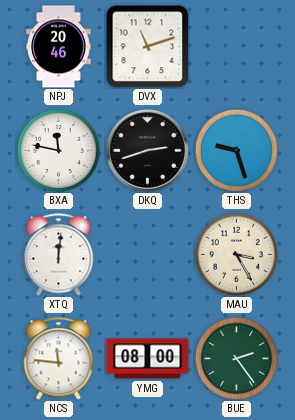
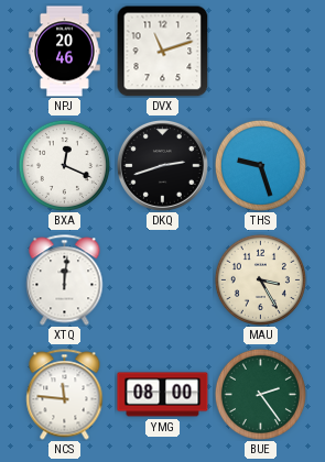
BXA: 11:47 -> 12:19 (64, 165)
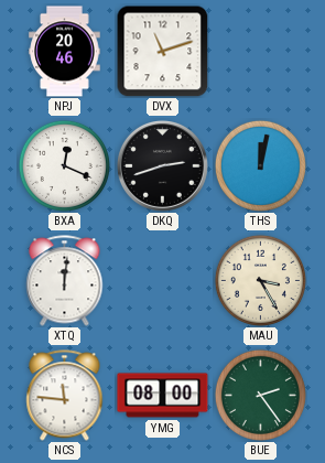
THS: 9:27 -> 12:02 (260, 165)
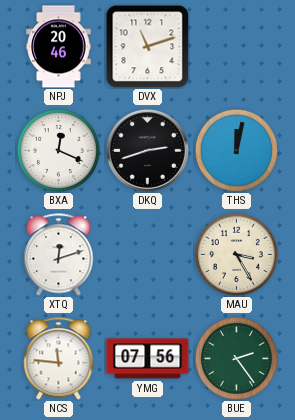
XTQ: 12:01 -> 12:12 (59, 255)
YMG: 08:00 -> 07:56 (148, 359)
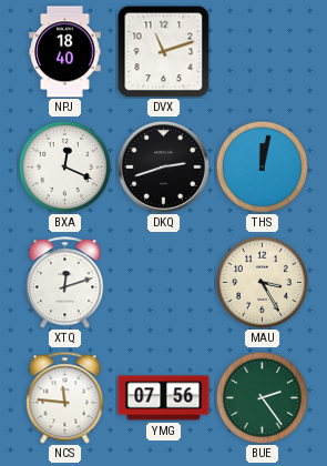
NPJ: 20:46 -> 18:40 (65, 52)
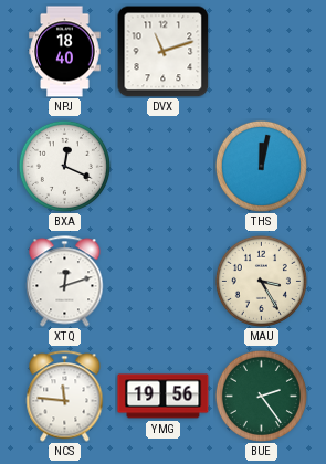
DKQ: 2:42 -> none (163, 166)
YMG: 07:56 -> 19:56 (164, 397)
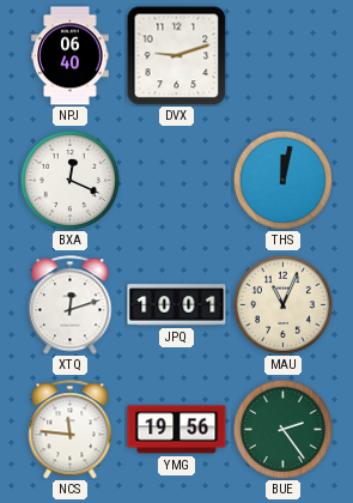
NPJ: 18:40 -> 06:40 (71, 56)
DVX: 11:12 -> 9:12 (176, 55)
JPQ: none -> 10:01 (177, 305)
MAU: 3:25 -> 11:04 (282, 304)
